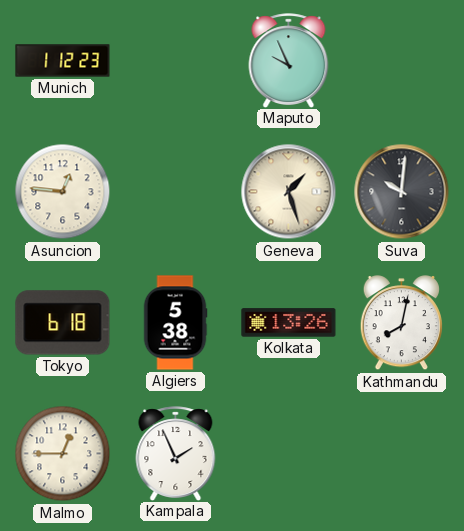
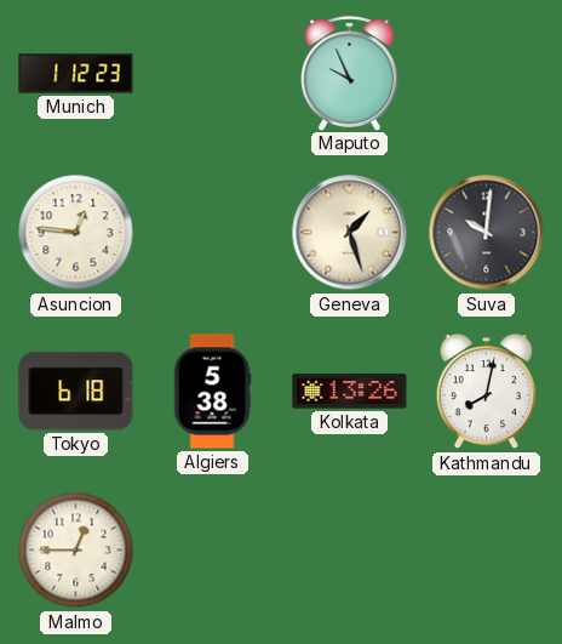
Kampala: 1:56 -> none (176, 453)
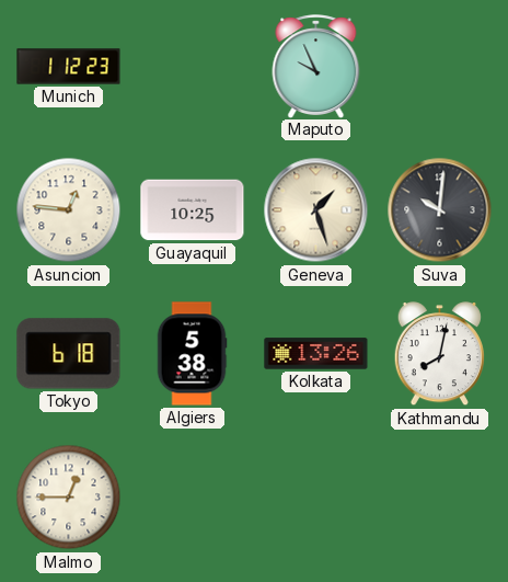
Guayaquil: none -> 10:25 (193, 210)
